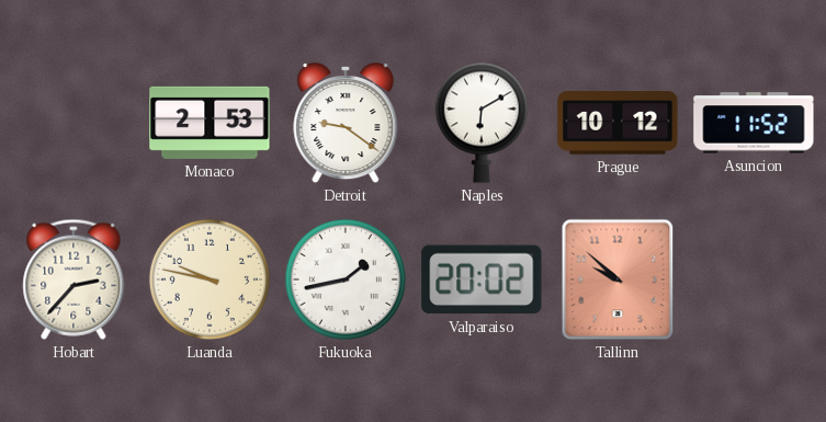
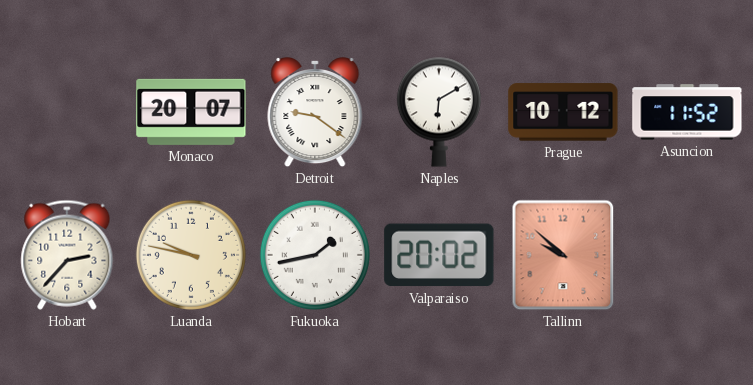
Monaco: 2:53 -> 20:07 (191, 112)
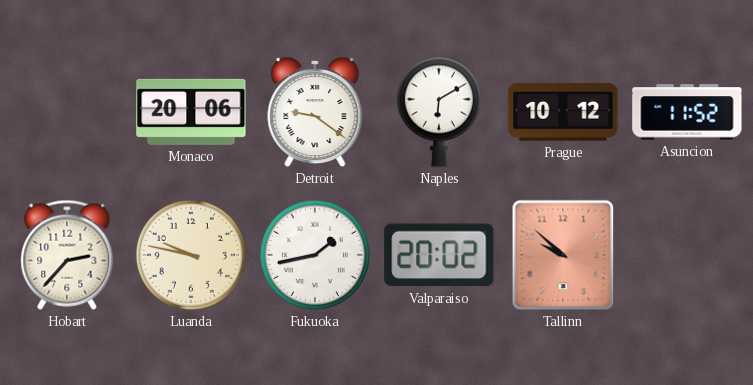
Monaco: 20:07 -> 20:06 (191, 112)
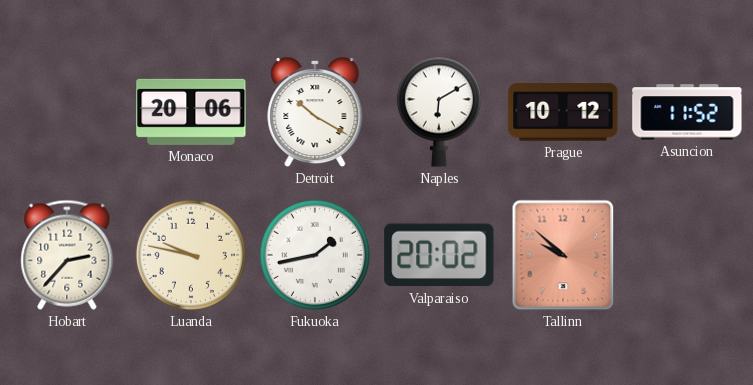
Detroit: 9:21 -> 10:20 (315, 112)
